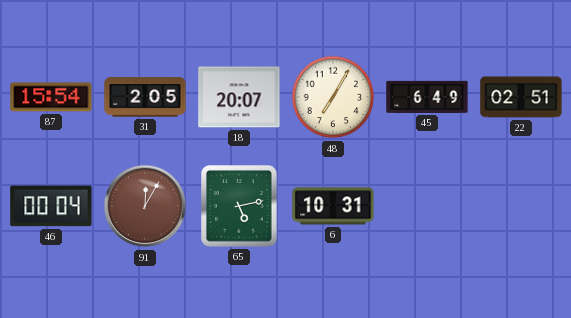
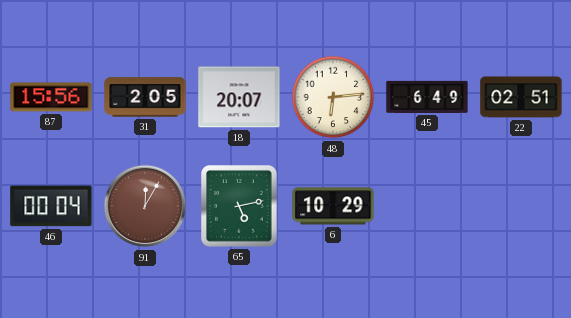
87: 15:54 -> 15:56 (51, 97)
48: 7:05 -> 6:14 (333, 97)
6: 10:31 -> 10:29 (333, 206)
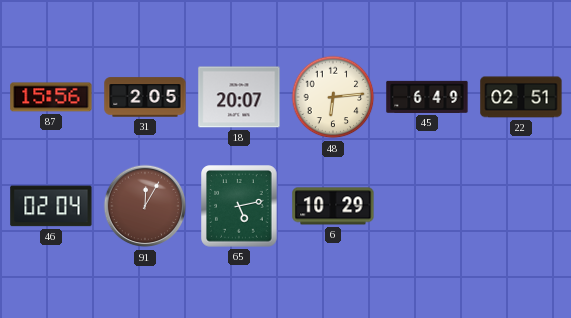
46: 00:04 -> 02:04 (51, 206)
